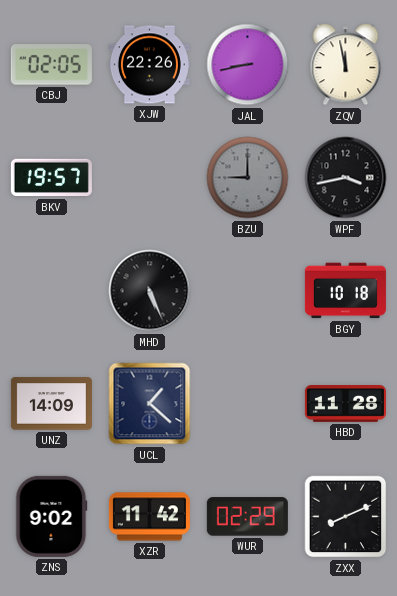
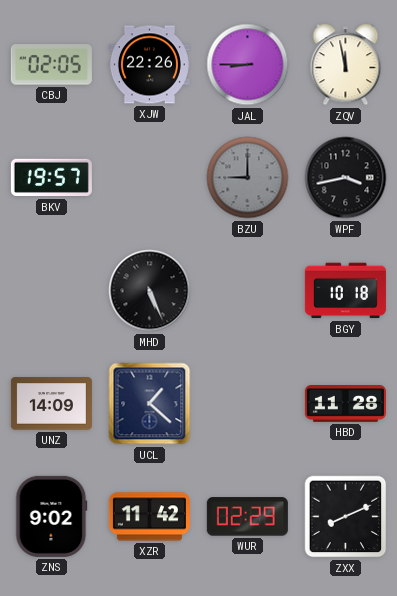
JAL: 8:43 -> 8:45 (248, 65)
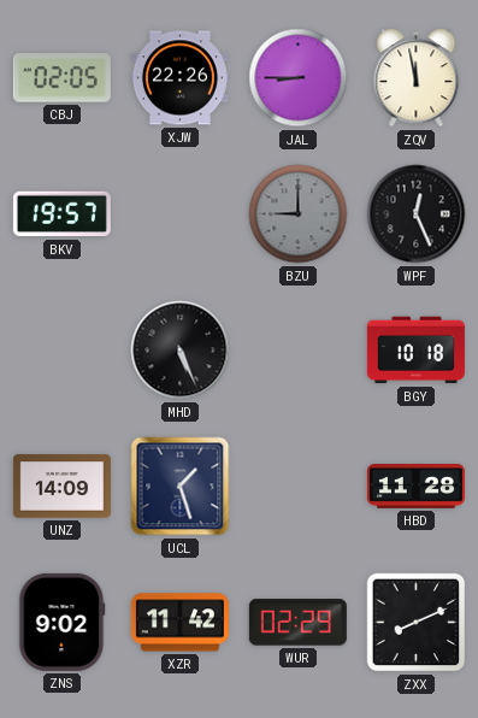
WPF: 3:43 -> 12:26 (417, 214)
UCL: 1:22 -> 1:27 (181, 487)
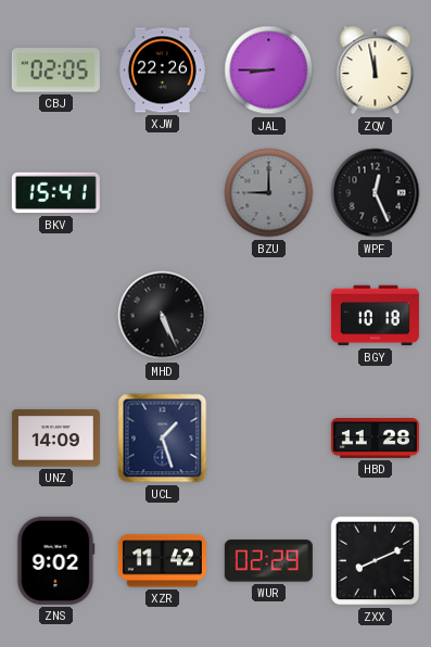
BKV: 19:57 -> 15:41 (55, 193)
